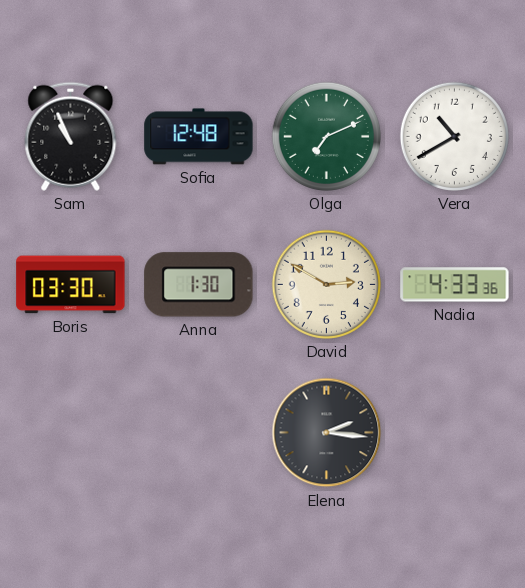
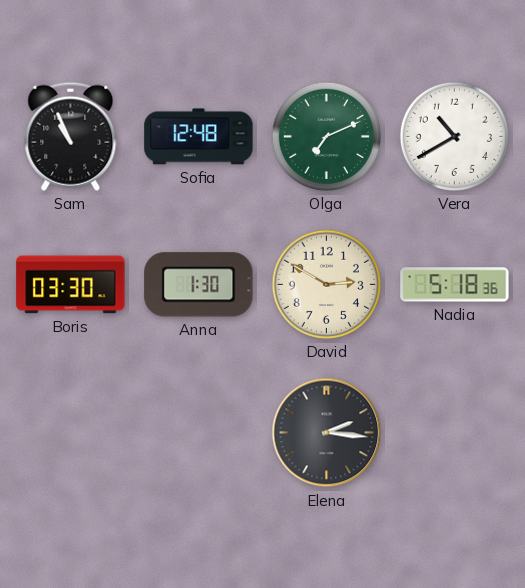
Nadia: 4:33 -> 5:18 (455, 285)
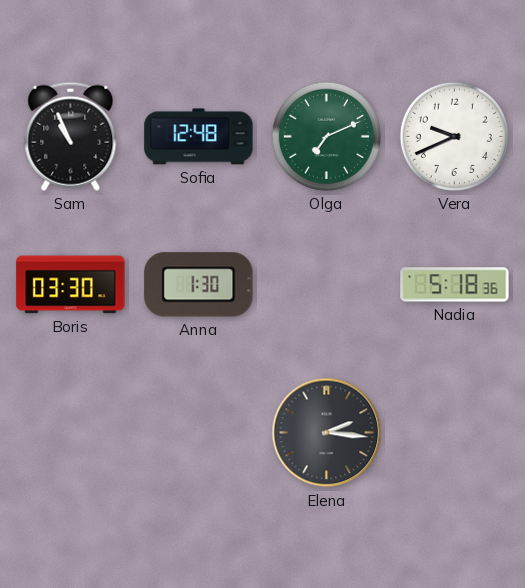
Vera: 10:40 -> 9:41 (454, 136)
David: 2:50 -> none (326, 284)
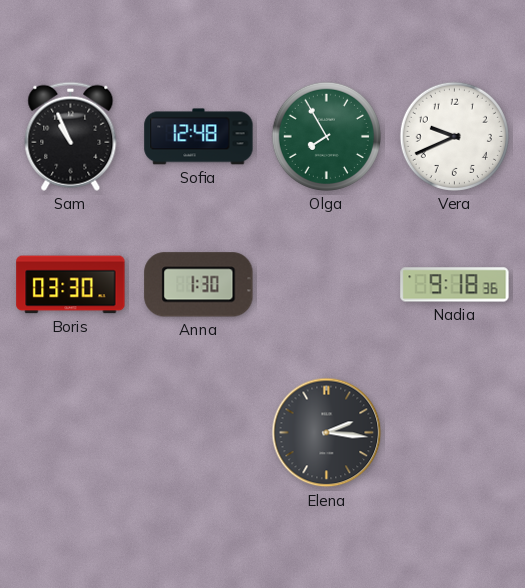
Olga: 7:11 -> 7:55 (326, 136)
Nadia: 5:18 -> 9:18 (455, 285)
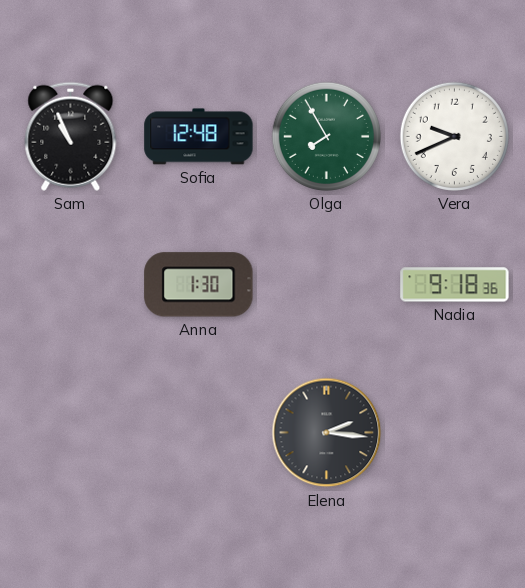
Boris: 03:30 -> none (71, 285)
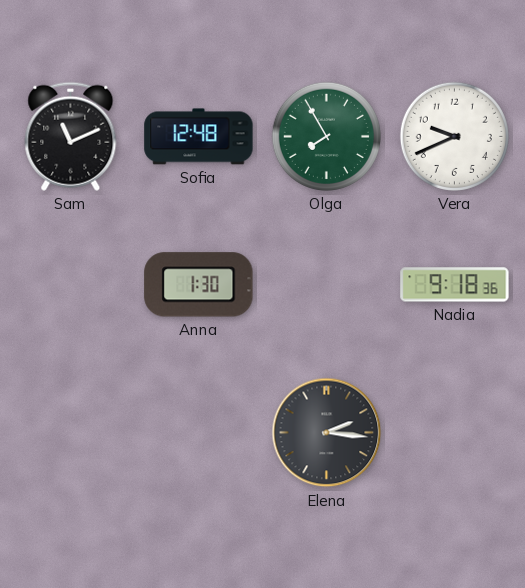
Sam: 10:56 -> 11:11 (71, 136)
